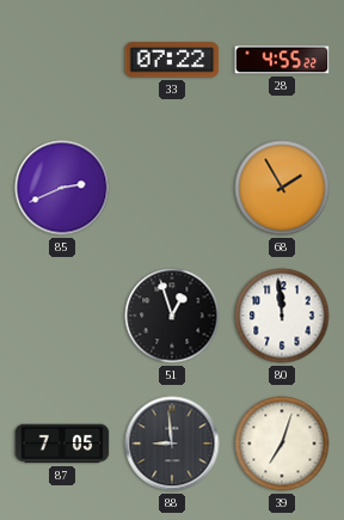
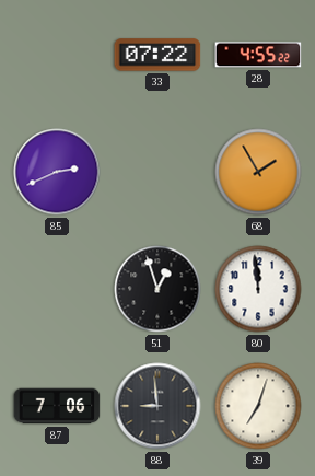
87: 7:05 -> 7:06 (57, 406)
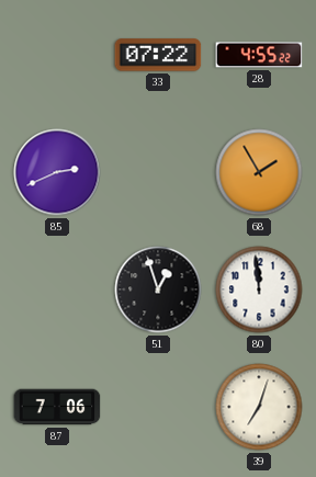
88: 8:59 -> none (157, 406)
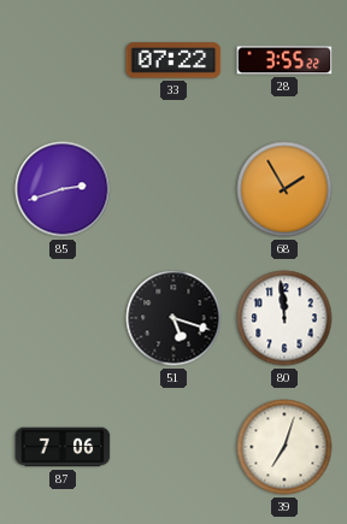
28: 4:55 -> 3:55 (284, 60)
85: 2:41 -> 2:42 (63, 189)
51: 12:57 -> 5:18 (173, 318)
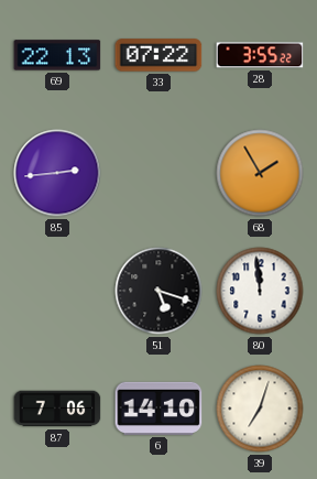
69: none -> 22:13 (57, 55)
85: 2:42 -> 2:44 (57, 173)
6: none -> 14:10 (158, 409)
